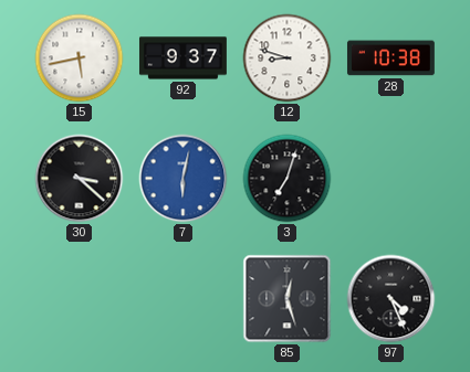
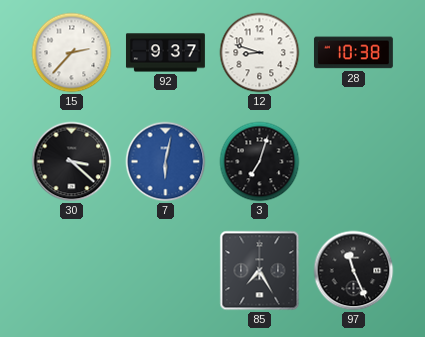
15: 5:43 -> 2:37 (72, 53)
85: 12:27 -> 7:25 (260, 271)
97: 4:26 -> 11:26 (354, 271)
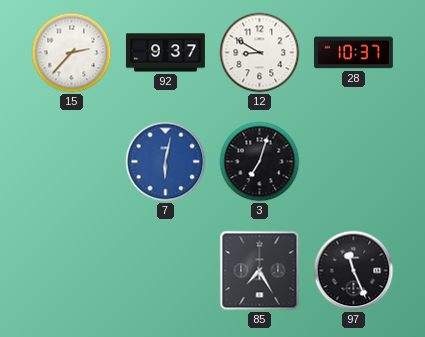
12: 8:48 -> 8:50 (260, 53)
28: 10:38 -> 10:37 (353, 53)
30: 3:22 -> none (72, 162)
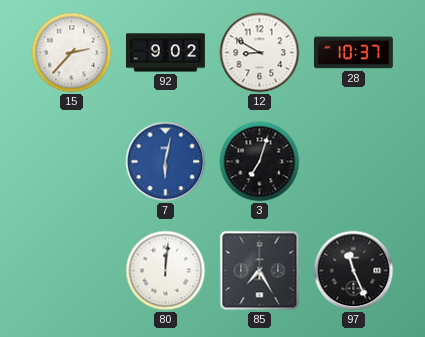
92: 9:37 -> 9:02 (165, 53)
80: none -> 12:01 (166, 271)
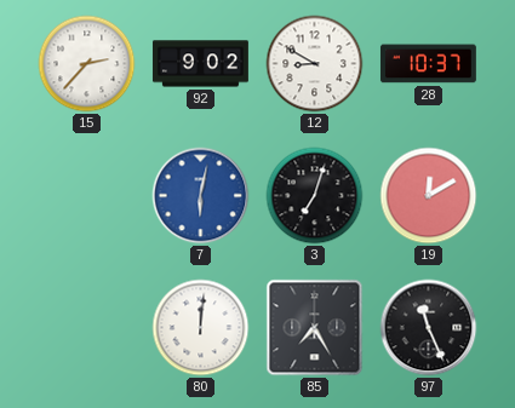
19: none -> 12:10 (429, 196)
